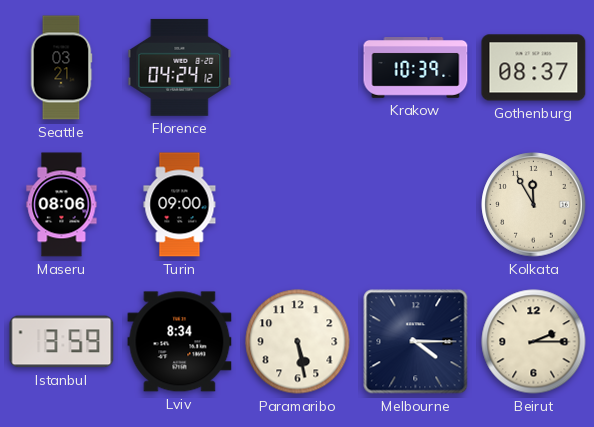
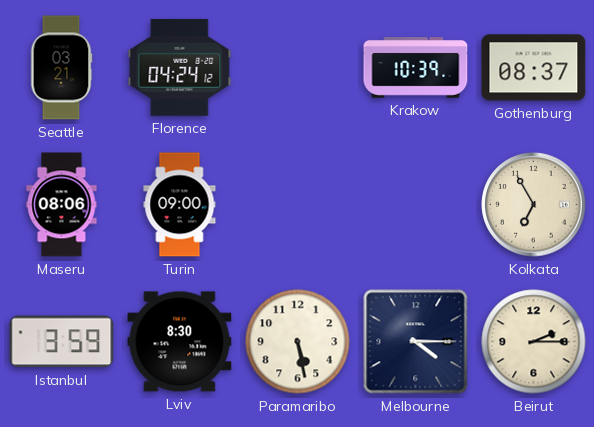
Kolkata: 11:55 -> 6:55 (534, 205)
Lviv: 8:34 -> 8:30 (180, 342)
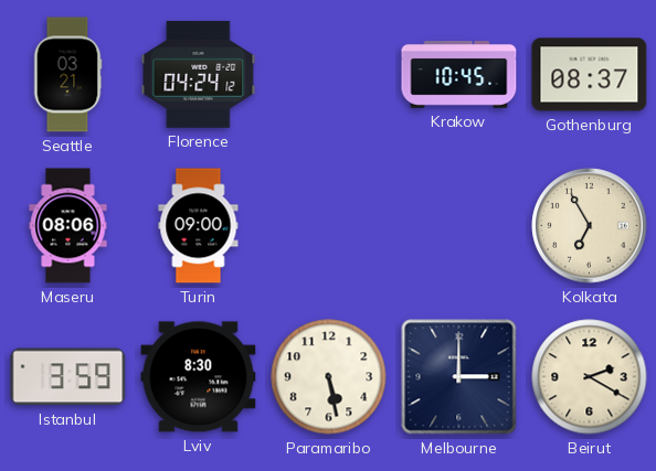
Krakow: 10:39 -> 10:45 (459, 75)
Melbourne: 4:15 -> 3:00 (459, 377)
Beirut: 2:15 -> 2:20 (590, 377)
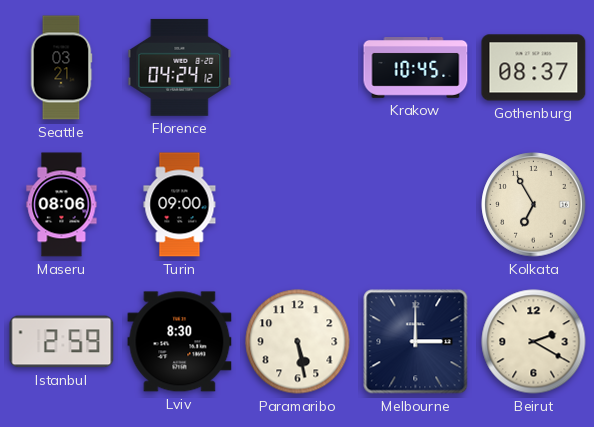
Istanbul: 3:59 -> 2:59 (62, 342)
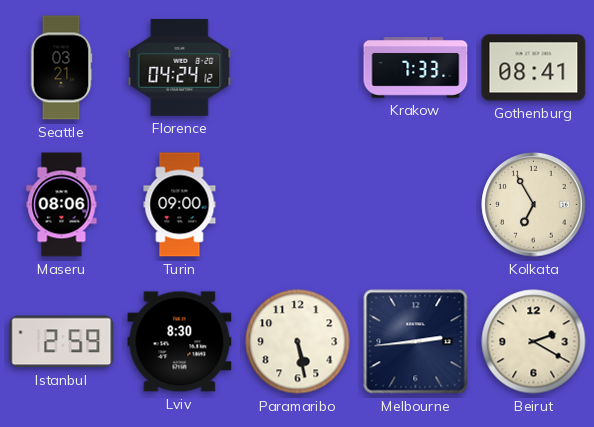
Krakow: 10:45 -> 7:33 (416, 68)
Gothenburg: 08:37 -> 08:41 (534, 68)
Melbourne: 3:00 -> 2:44 (416, 342)
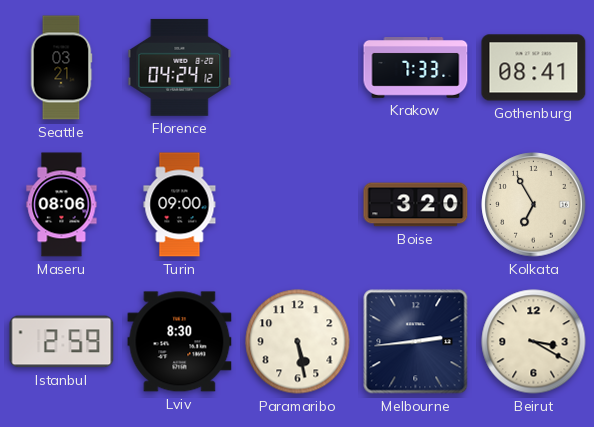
Boise: none -> 3:20 (416, 205)
Beirut: 2:20 -> 3:20 (534, 342)
